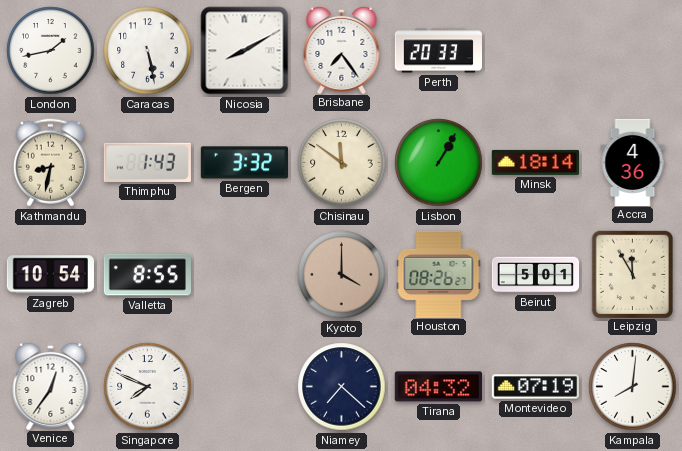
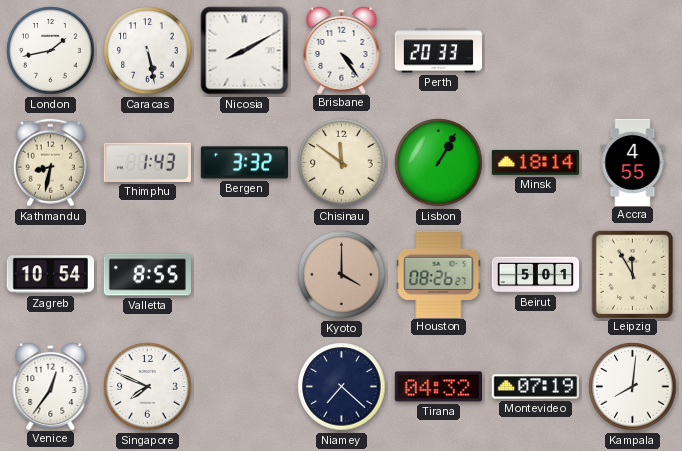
Brisbane: 7:24 -> 4:24 (342, 49)
Accra: 4:36 -> 4:55 (633, 162)
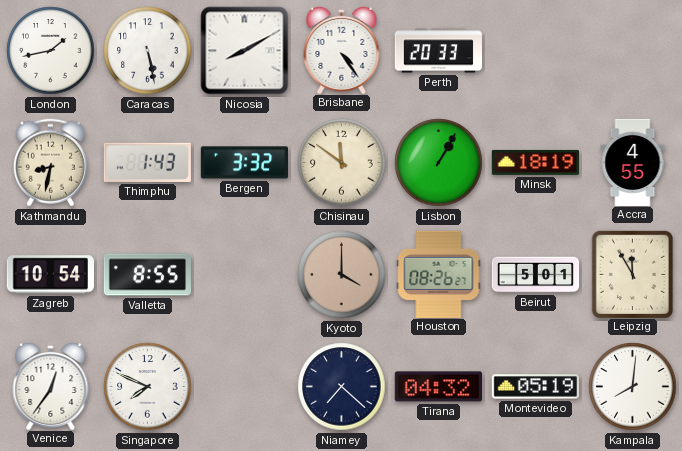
Minsk: 18:14 -> 18:19 (535, 162)
Montevideo: 07:19 -> 05:19 (535, 387)
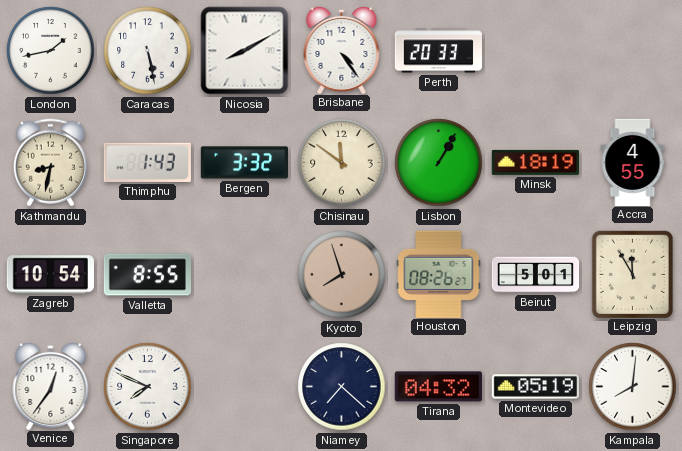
Kyoto: 4:00 -> 7:57 (342, 275)
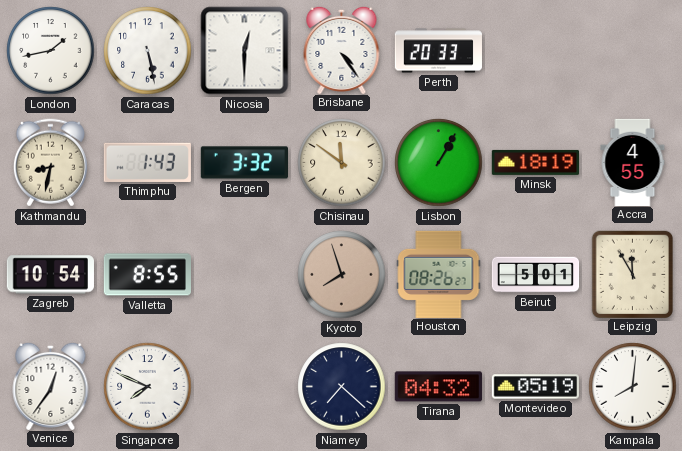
Nicosia: 8:10 -> 12:30 (245, 51)
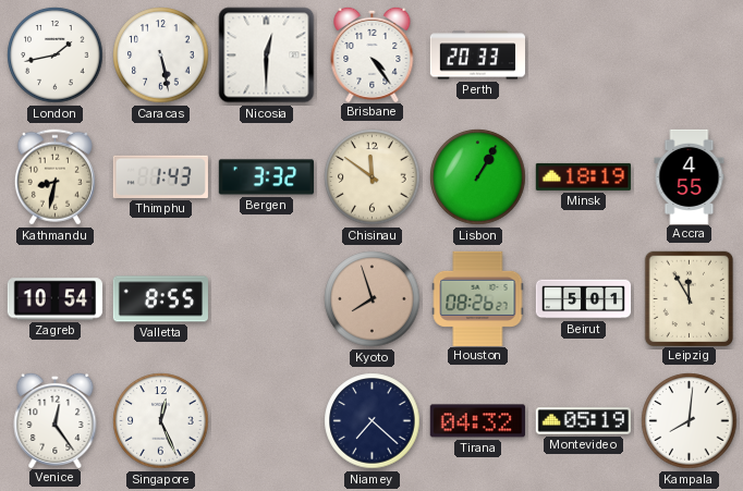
Venice: 12:36 -> 12:24 (56, 419)
Singapore: 7:49 -> 12:26 (161, 421)
